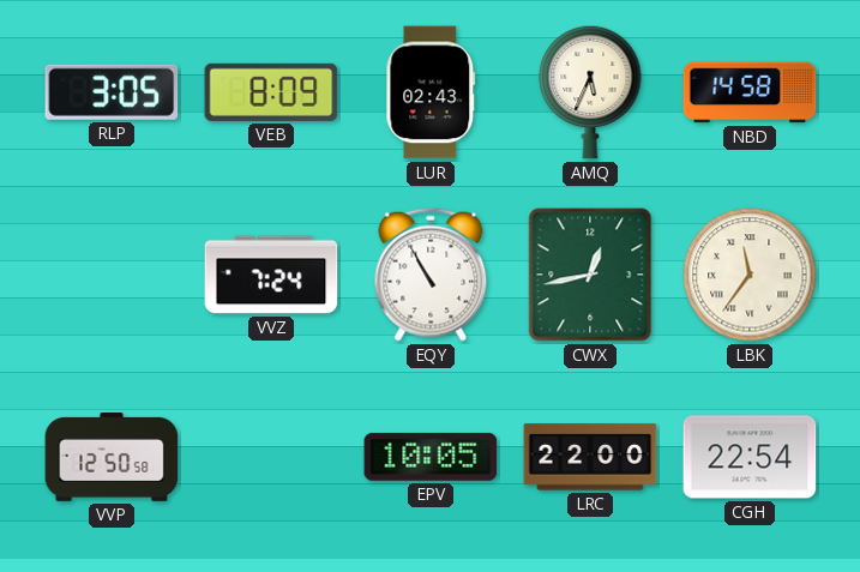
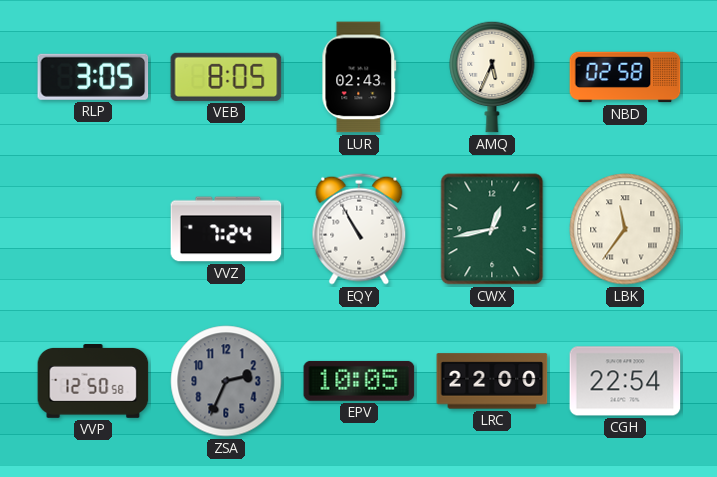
VEB: 8:09 -> 8:05 (226, 77)
NBD: 14:58 -> 02:58 (625, 77)
ZSA: none -> 2:34 (226, 381)
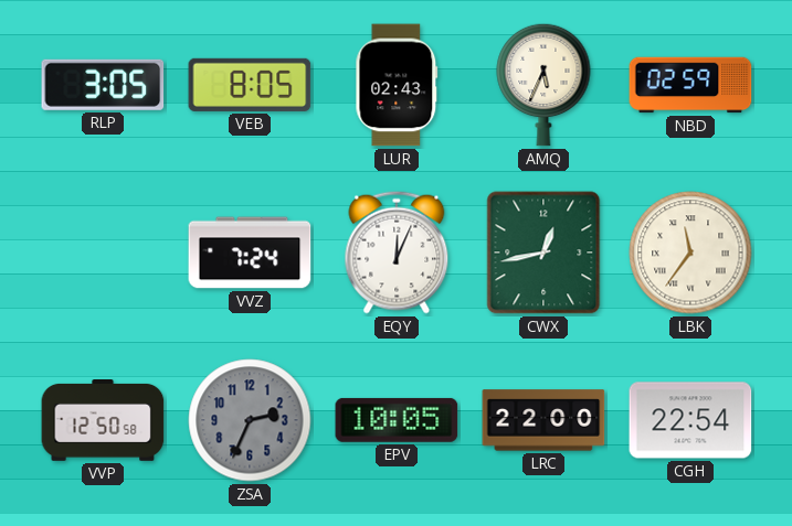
NBD: 02:58 -> 02:59 (690, 85)
EQY: 10:55 -> 12:04 (397, 253)
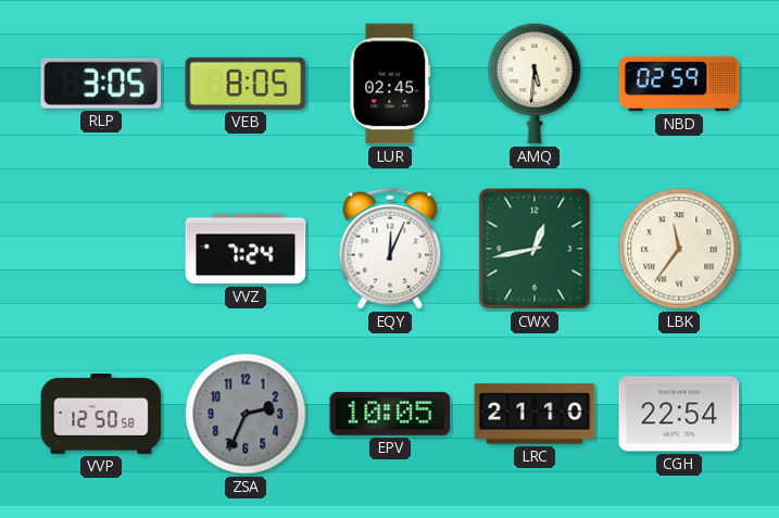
LUR: 02:43 -> 02:45 (390, 84)
AMQ: 5:34 -> 5:31 (535, 84)
LRC: 22:00 -> 21:10 (535, 414)
